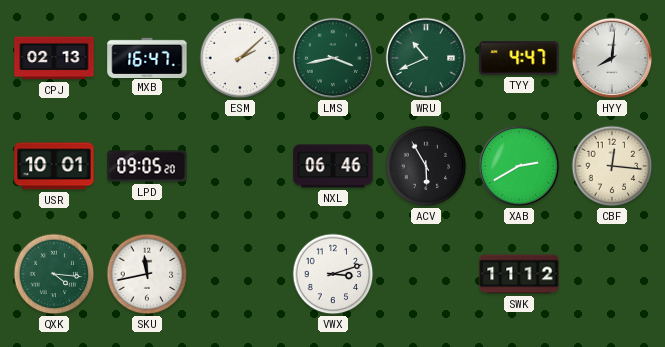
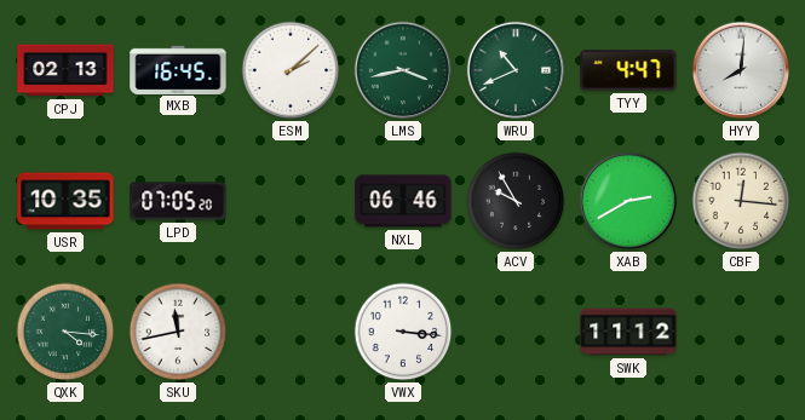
MXB: 16:47 -> 16:45 (178, 69)
USR: 10:01 -> 10:35 (65, 201)
LPD: 09:05 -> 07:05 (178, 201)
ACV: 5:55 -> 9:55 (516, 201)
VWX: 3:12 -> 3:16 (403, 332)
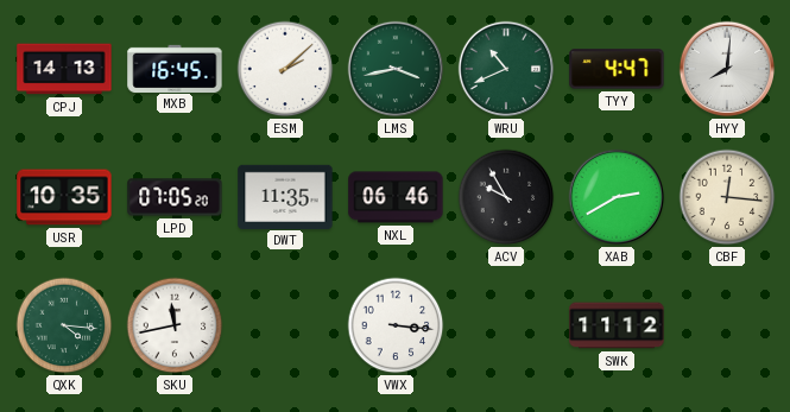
CPJ: 02:13 -> 14:13 (64, 69)
DWT: none -> 11:35 (285, 196)
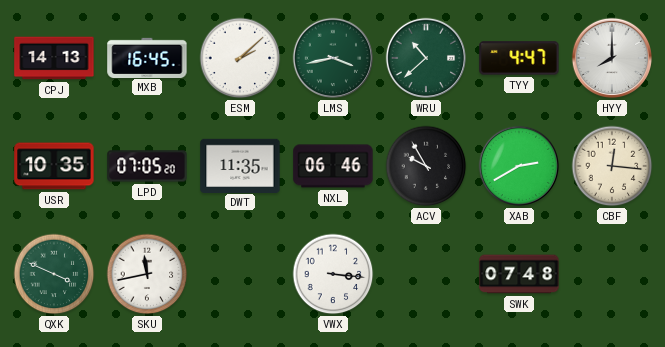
WRU: 10:41 -> 10:38 (426, 58)
HYY: 8:01 -> 8:00 (612, 58)
QXK: 4:16 -> 3:49 (54, 274)
SWK: 11:12 -> 07:48 (519, 274)
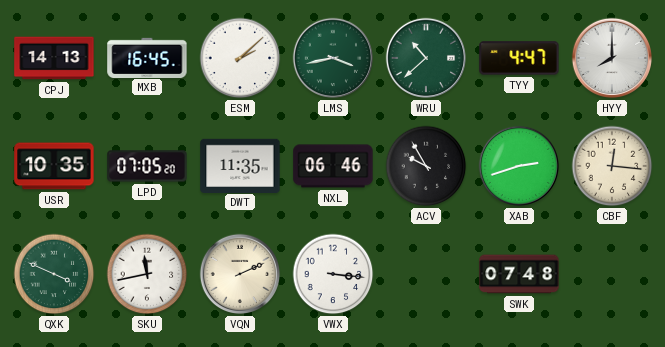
XAB: 2:40 -> 2:42 (519, 166)
VQN: none -> 2:11 (240, 274)
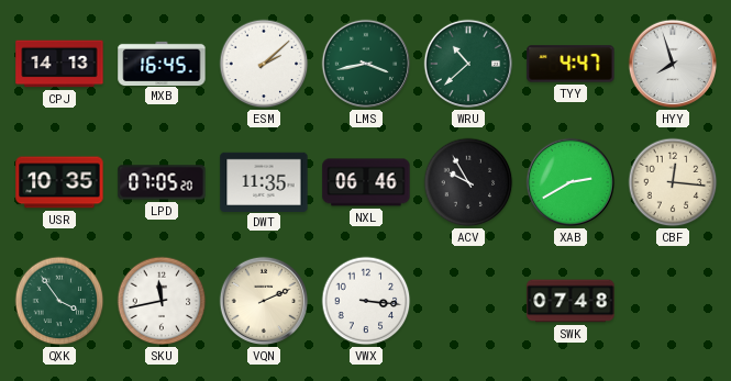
HYY: 8:00 -> 7:57 (673, 64)
XAB: 2:42 -> 2:40 (571, 182)
QXK: 3:49 -> 3:54 (59, 301)
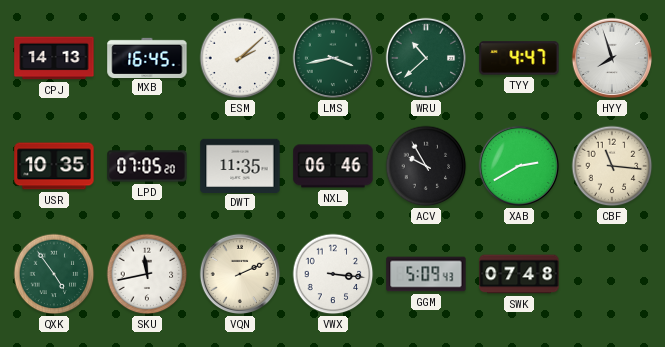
CBF: 12:16 -> 11:16 (612, 166)
QXK: 3:54 -> 4:54 (54, 274)
GGM: none -> 5:09 (426, 274)
